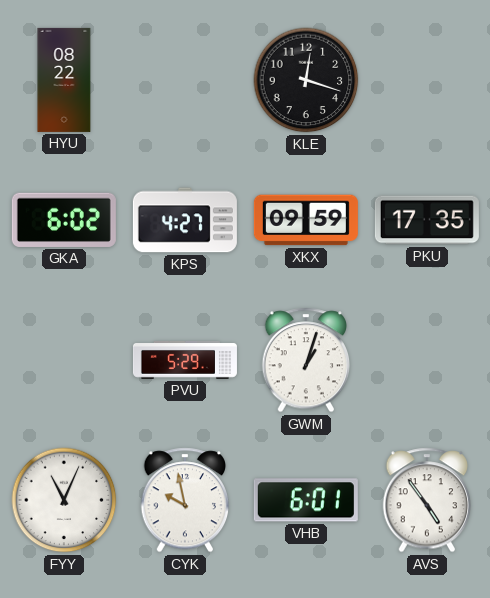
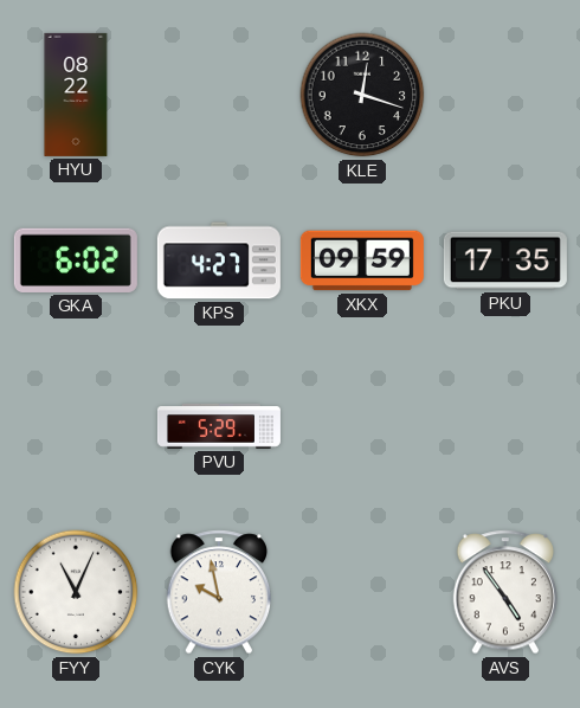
GWM: 1:03 -> none (306, 360)
VHB: 6:01 -> none (306, 500)
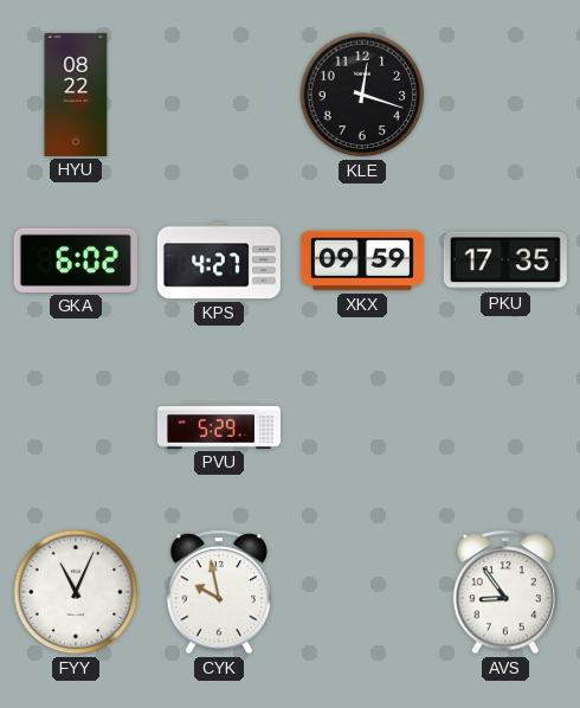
AVS: 4:54 -> 8:54 (505, 592)
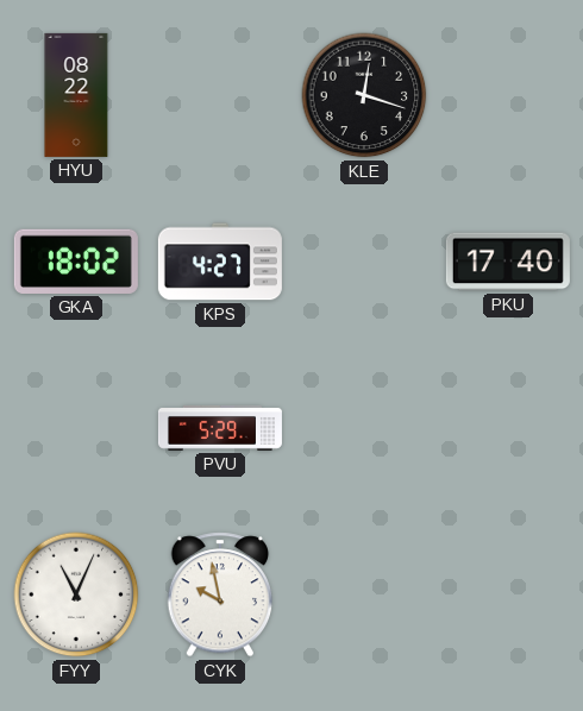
GKA: 6:02 -> 18:02 (76, 262)
XKX: 09:59 -> none (362, 260)
PKU: 17:35 -> 17:40 (508, 262)
AVS: 8:54 -> none (505, 592)
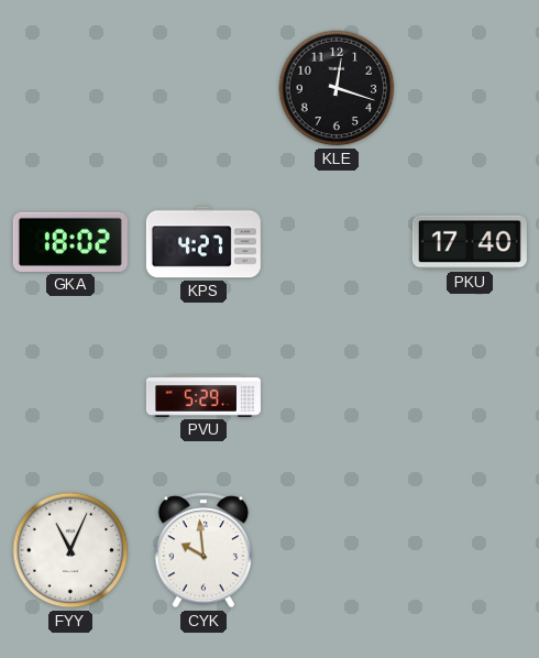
HYU: 08:22 -> none (76, 95)
CYK: 9:58 -> 9:59 (204, 550)
